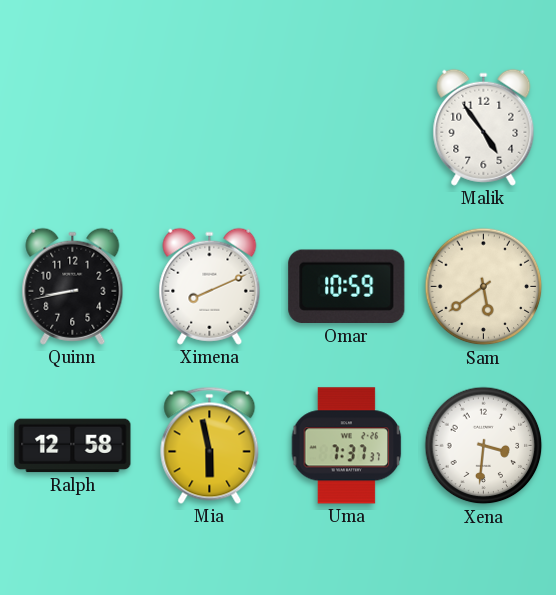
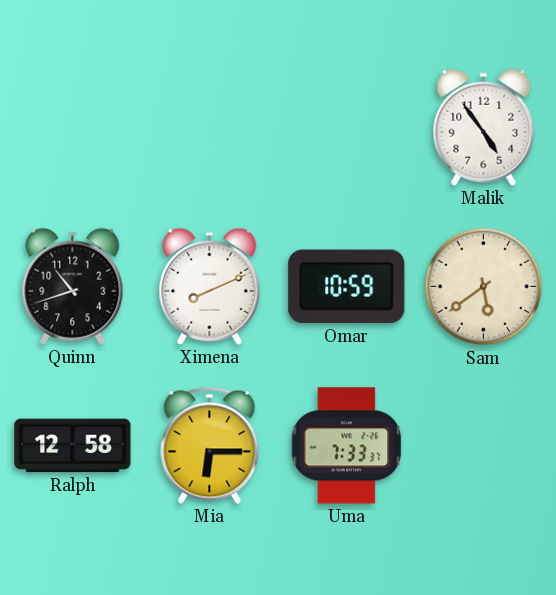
Quinn: 8:43 -> 10:42 (73, 286)
Mia: 5:58 -> 6:15 (210, 445)
Uma: 7:37 -> 7:33 (347, 446)
Xena: 3:31 -> none (484, 446)
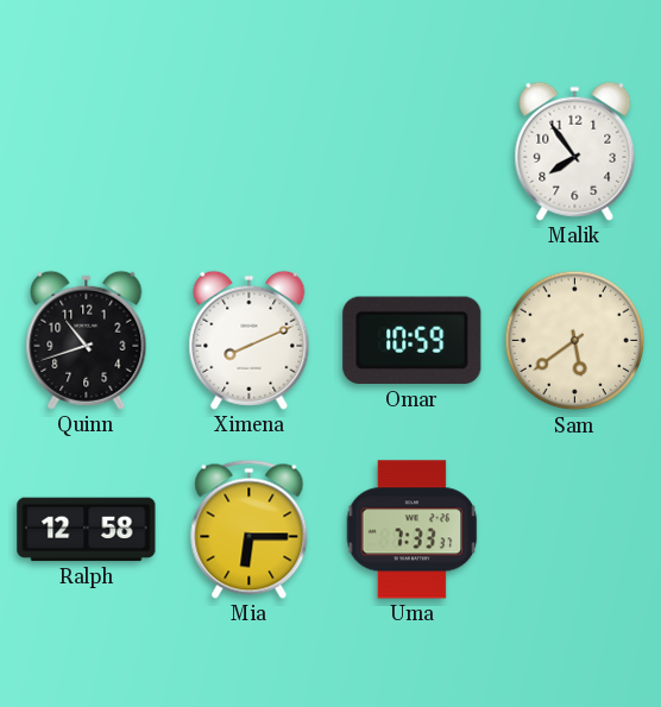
Malik: 4:54 -> 7:54 (575, 151)
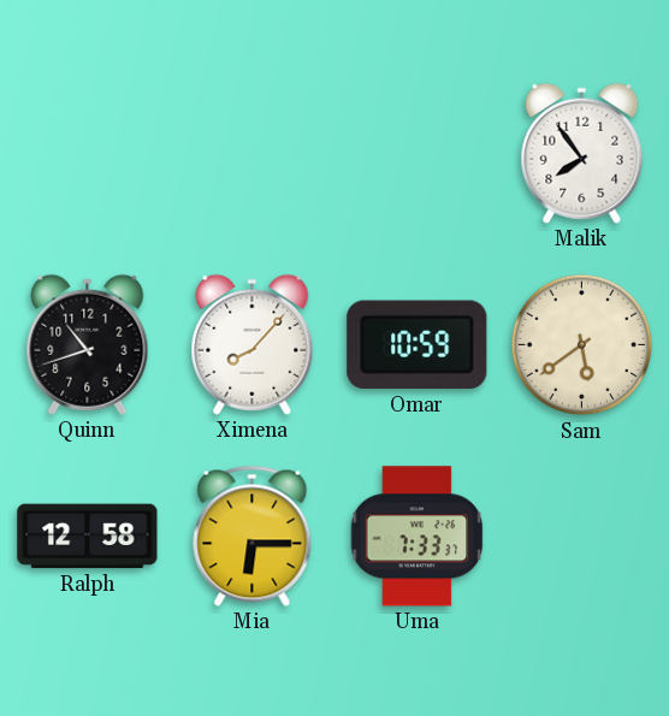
Ximena: 8:11 -> 8:07 (253, 344)
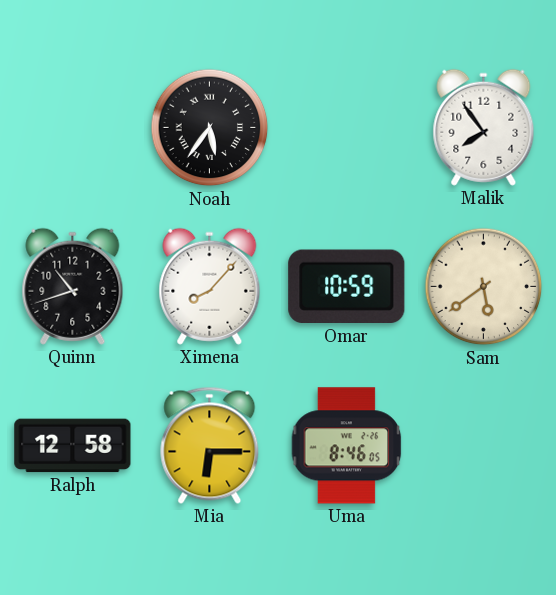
Noah: none -> 5:36 (210, 128)
Uma: 7:33 -> 8:46 (347, 446)
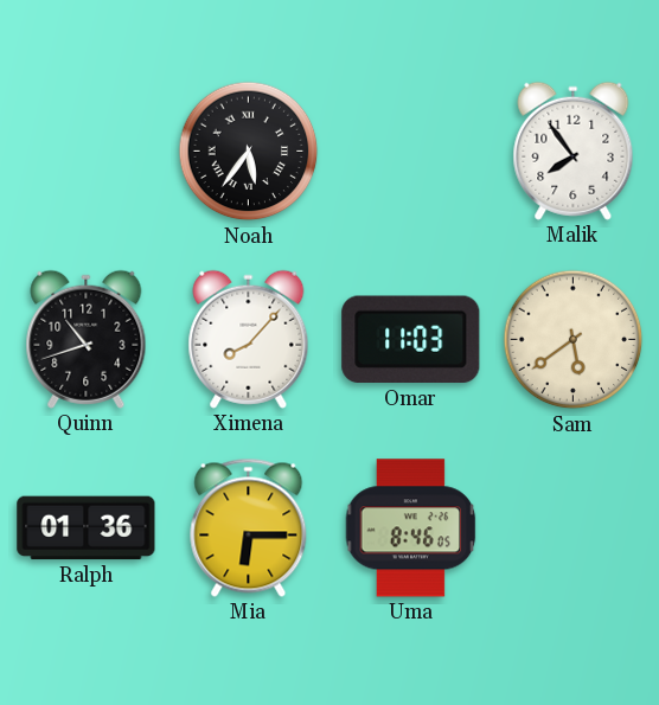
Omar: 10:59 -> 11:03 (411, 340)
Ralph: 12:58 -> 01:36 (87, 528)
